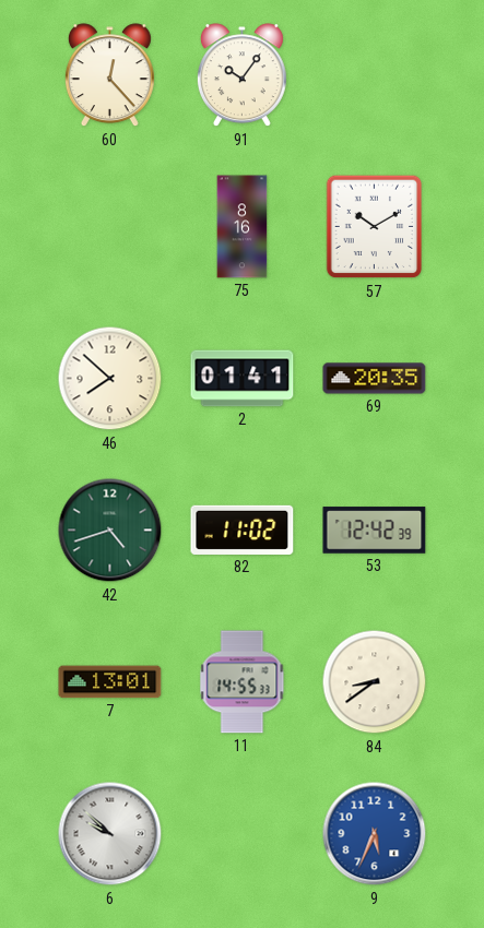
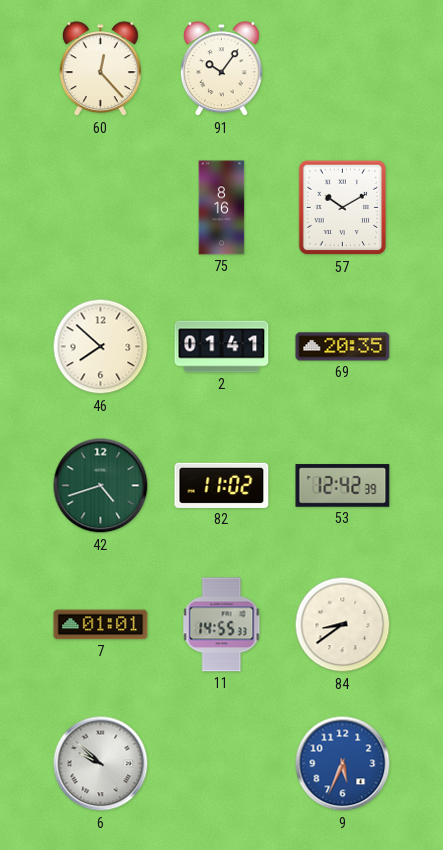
7: 13:01 -> 01:01 (101, 625)
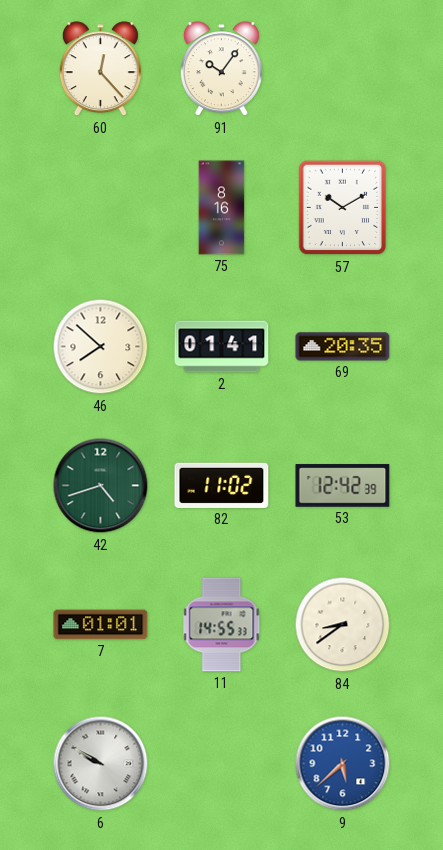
6: 9:52 -> 9:50 (101, 764)
9: 5:34 -> 5:38 (343, 764)
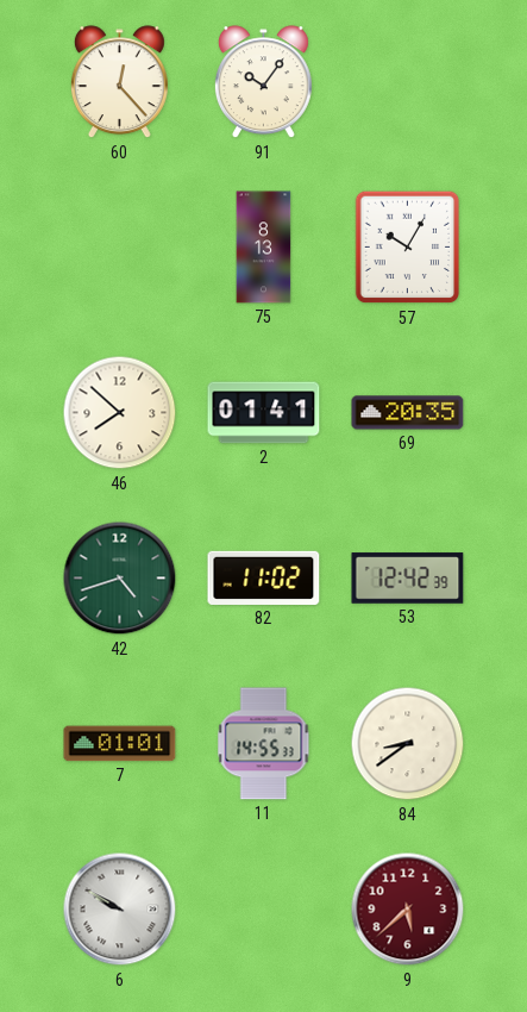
75: 8:16 -> 8:13 (264, 248)
57: 10:10 -> 10:05 (408, 248)
9 dial: blue -> burgundy (408, 910)
